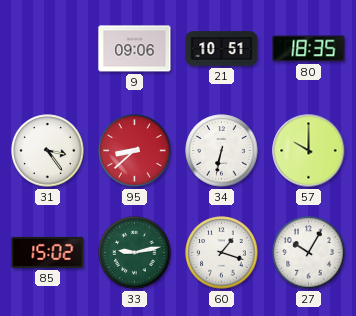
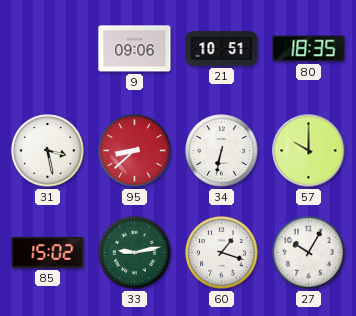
31: 3:24 -> 3:28 (48, 151)
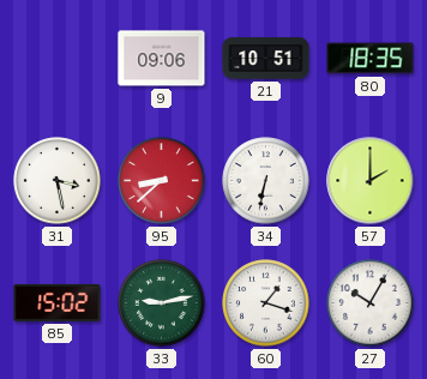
57: 10:00 -> 2:00 (371, 181)
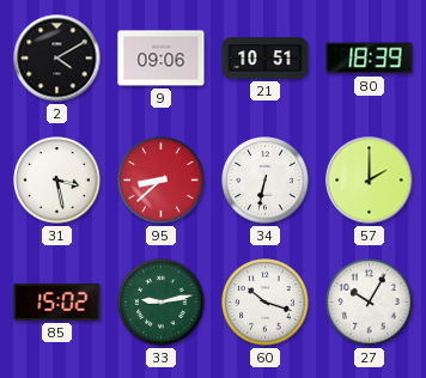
2: none -> 4:10 (57, 59)
80: 18:35 -> 18:39 (370, 59)
60: 1:18 -> 10:18 (266, 303)
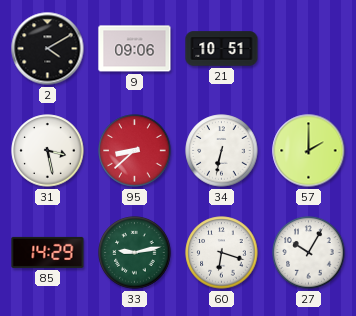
80: 18:39 -> none (370, 59)
85: 15:02 -> 14:29 (48, 252)
60: 10:18 -> 6:18 (222, 253)
